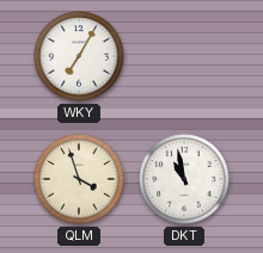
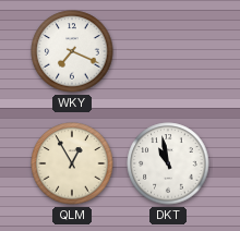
WKY: 7:05 -> 7:19 (72, 51)
QLM: 3:57 -> 12:55 (72, 163)
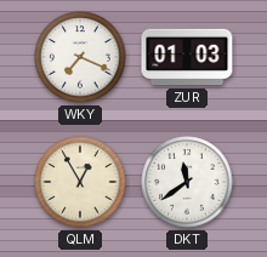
ZUR: none -> 01:03 (187, 57)
DKT: 10:58 -> 11:39 (187, 182)
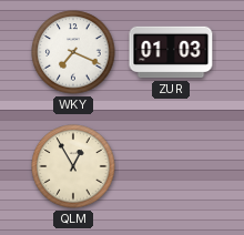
DKT: 11:39 -> none (187, 182)
